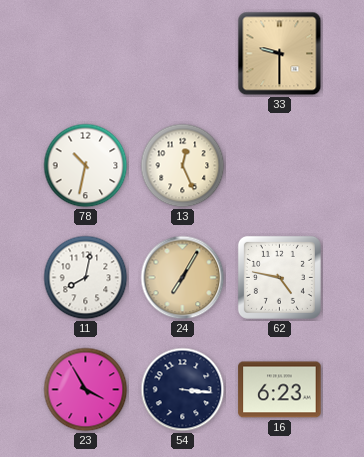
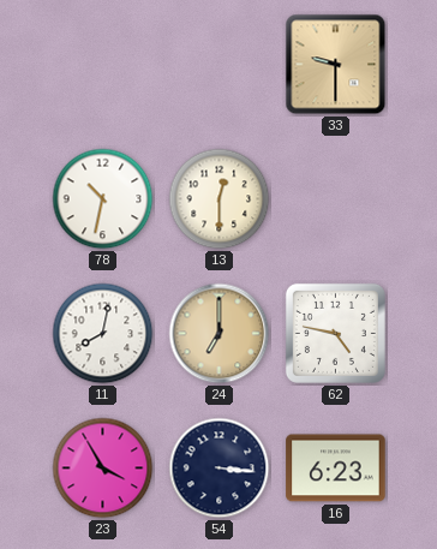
13: 12:26 -> 12:30 (220, 199)
24: 7:05 -> 7:00 (220, 334)
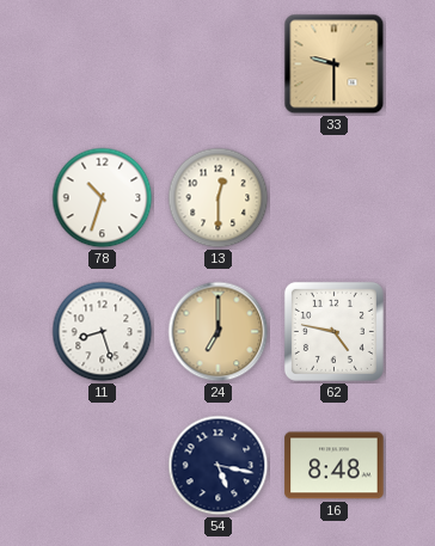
78: 10:32 -> 10:33 (103, 198)
11: 8:02 -> 8:27 (103, 332)
23: 3:55 -> none (103, 469)
54: 3:16 -> 5:17 (219, 466)
16: 6:23 -> 8:48 (335, 466)
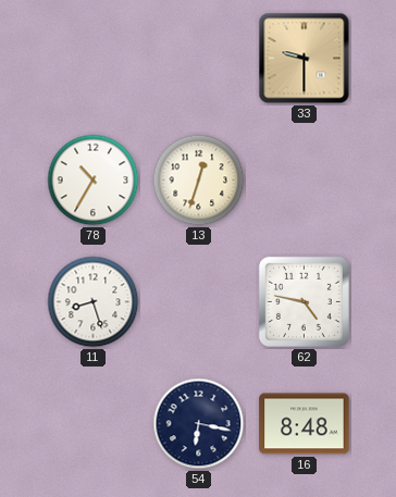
78: 10:33 -> 10:35 (94, 181)
13: 12:30 -> 12:33 (199, 181)
24: 7:00 -> none (219, 332)
54: 5:17 -> 6:17 (199, 424)
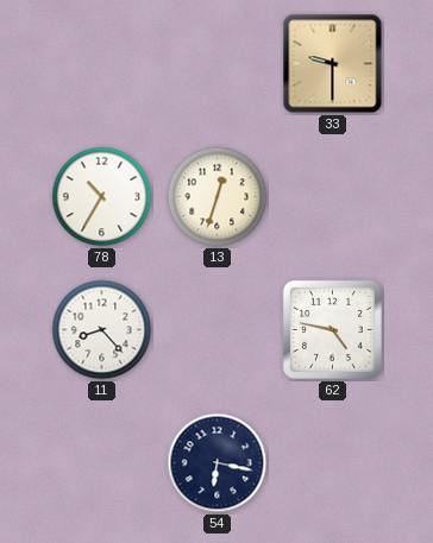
11: 8:27 -> 8:23 (102, 330)
16: 8:48 -> none (305, 424)
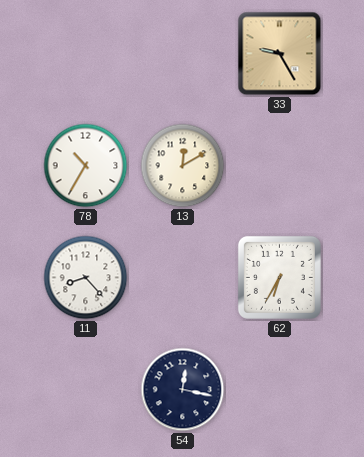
33: 9:30 -> 9:25 (280, 54)
13: 12:33 -> 12:10 (183, 166)
62: 4:47 -> 6:35 (279, 277)
54: 6:17 -> 12:17 (183, 390)
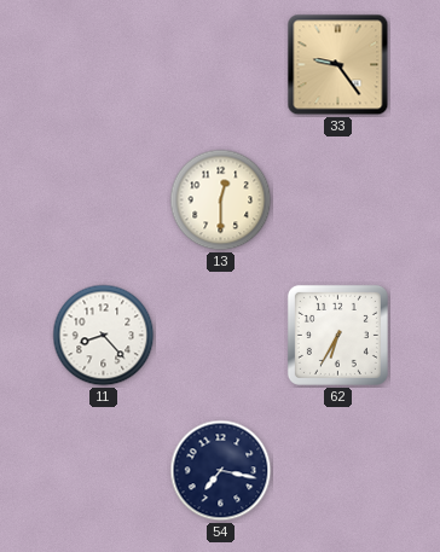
33: 9:25 -> 9:24 (338, 65)
78: 10:35 -> none (86, 166)
13: 12:10 -> 12:30 (221, 201)
54: 12:17 -> 7:17 (221, 471)
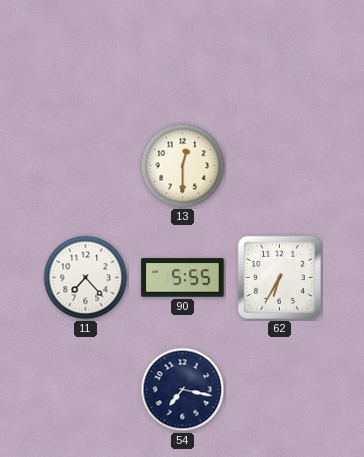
33: 9:24 -> none (338, 65)
11: 8:23 -> 7:23 (86, 278)
90: none -> 5:55 (183, 278)
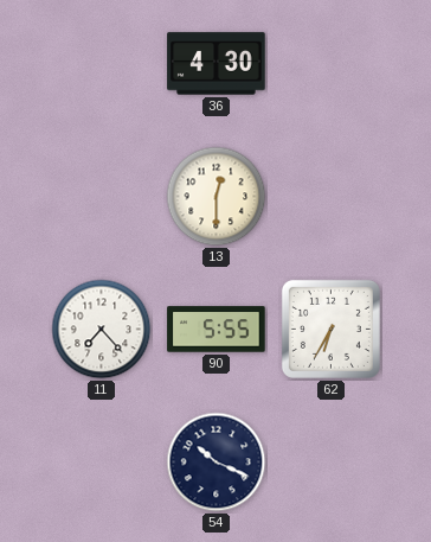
36: none -> 4:30 (217, 64)
54: 7:17 -> 10:19 (217, 463)
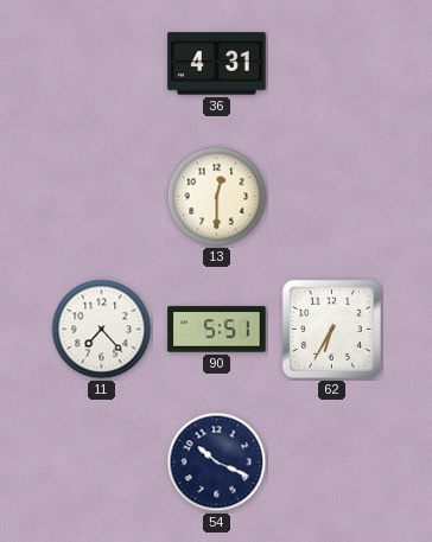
36: 4:30 -> 4:31 (217, 64)
90: 5:55 -> 5:51 (217, 330)
